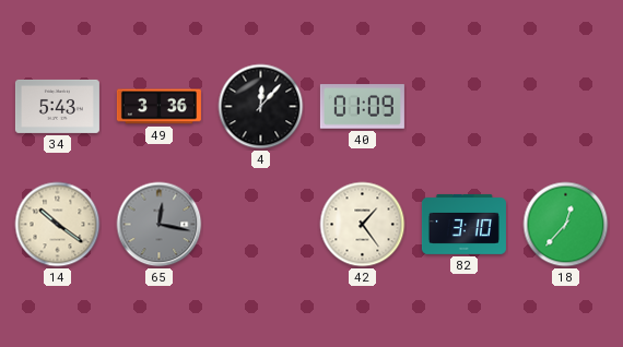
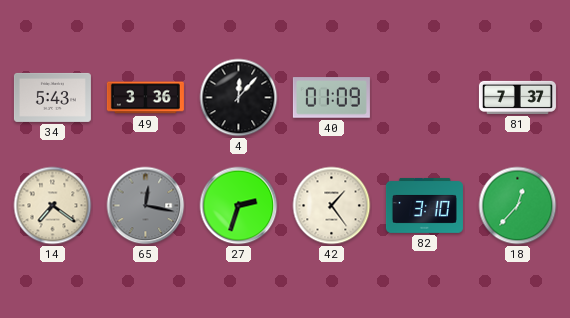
81: none -> 7:37 (517, 97)
14: 10:21 -> 7:21 (53, 206)
27: none -> 2:33 (239, 206)
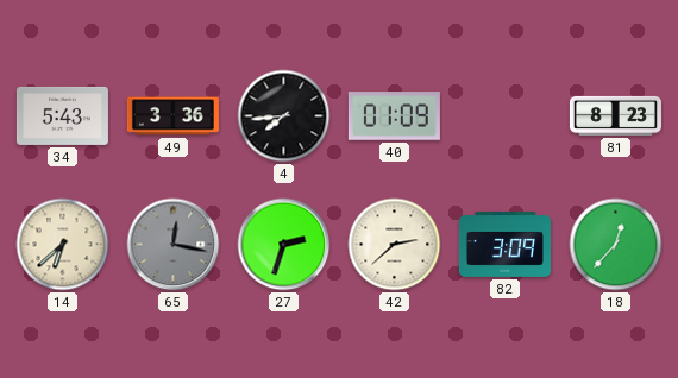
4: 12:07 -> 7:44 (284, 116)
81: 7:37 -> 8:23 (615, 115)
14: 7:21 -> 6:38 (63, 245)
42: 1:24 -> 2:38 (395, 245)
82: 3:10 -> 3:09 (504, 244)
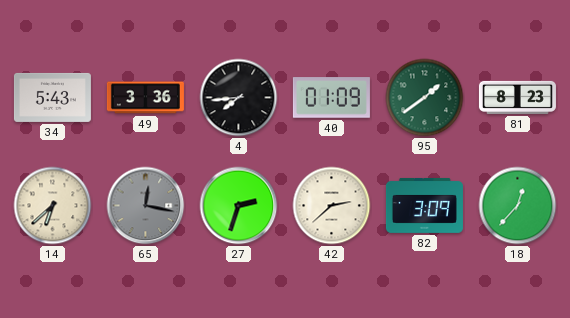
95: none -> 1:39 (425, 98)
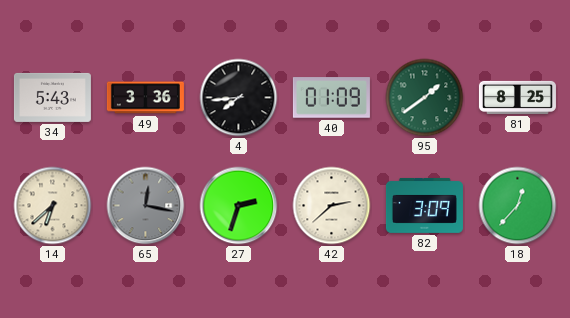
81: 8:23 -> 8:25 (517, 97)
